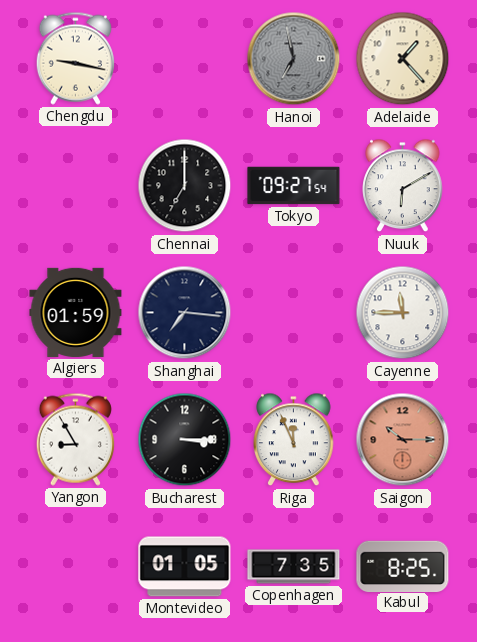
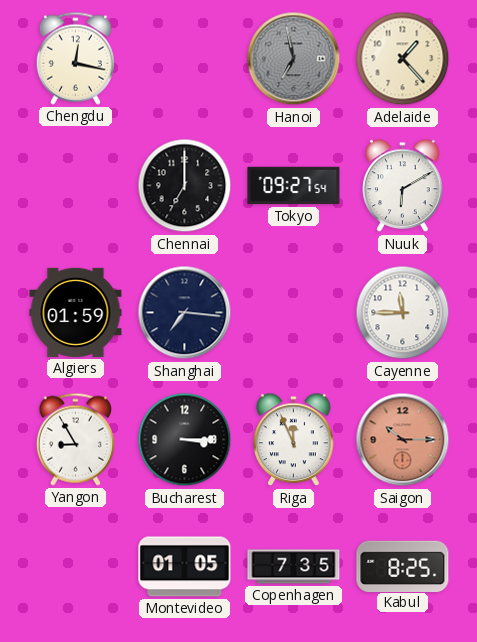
Chengdu: 9:17 -> 12:17 (75, 58)
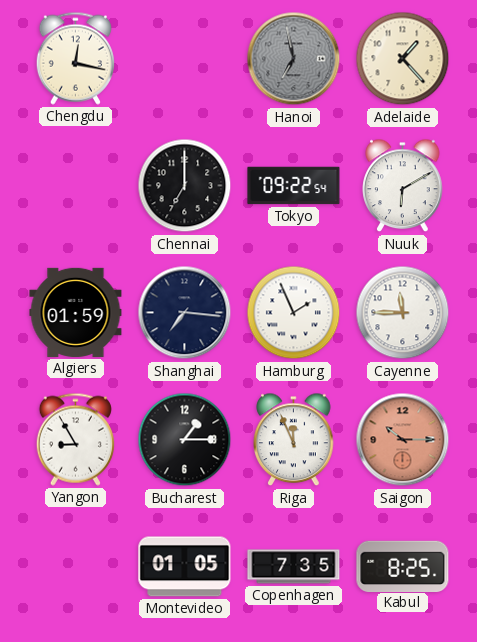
Tokyo: 09:27 -> 09:22 (294, 186)
Hamburg: none -> 1:56 (294, 313)
Bucharest: 3:15 -> 1:15 (185, 440)
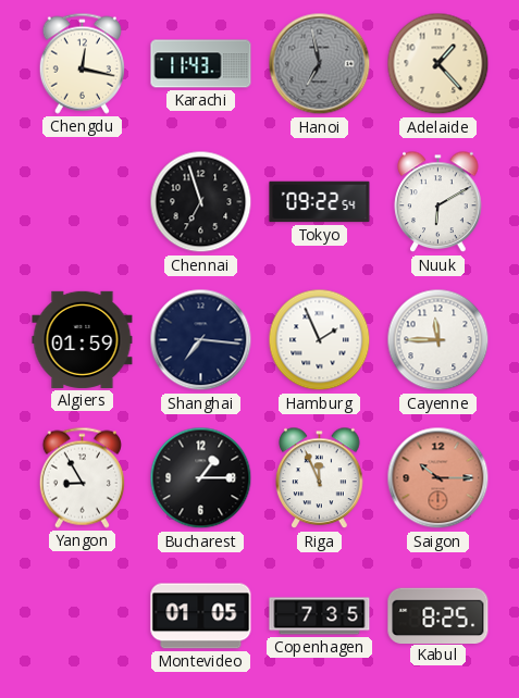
Karachi: none -> 11:43 (201, 64)
Chennai: 7:00 -> 6:57 (201, 202)
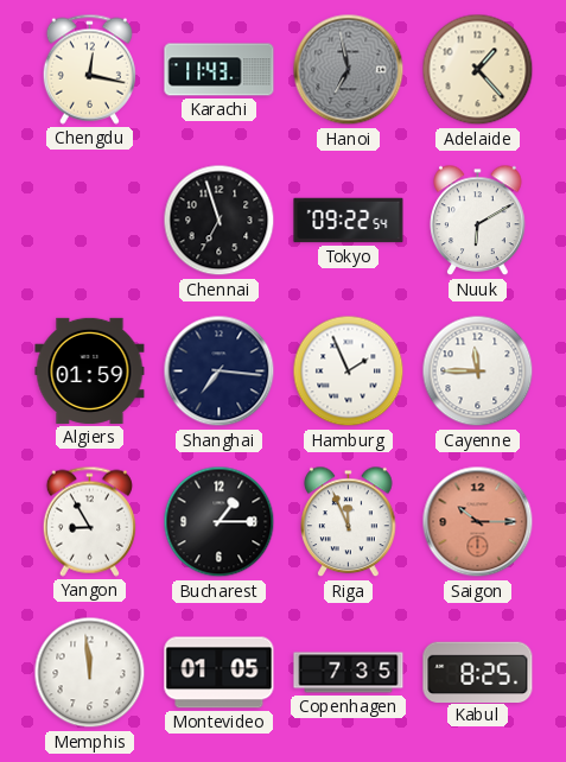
Memphis: none -> 11:59 (90, 673)
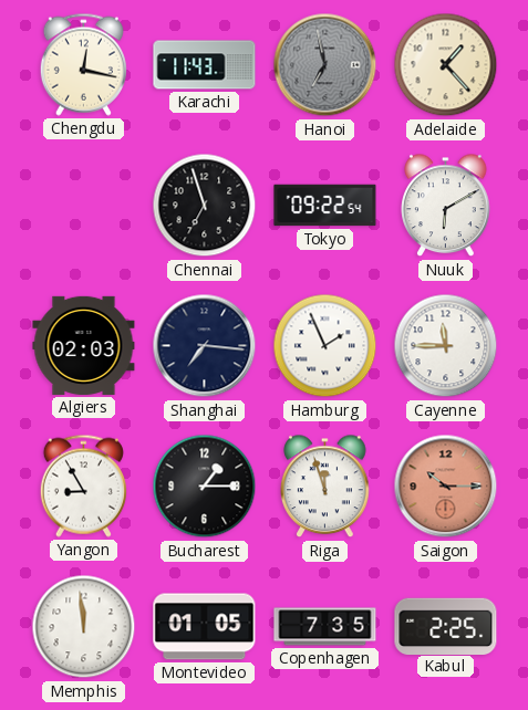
Algiers: 01:59 -> 02:03 (84, 345)
Riga: 11:56 -> 11:57 (325, 487)
Kabul: 8:25 -> 2:25 (446, 626)
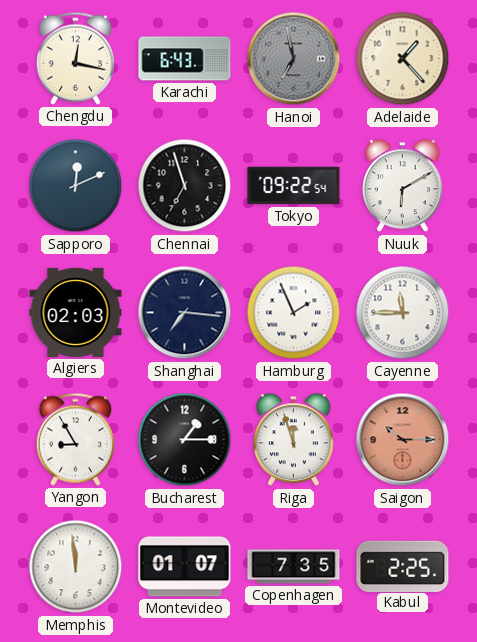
Karachi: 11:43 -> 6:43 (185, 59)
Sapporo: none -> 12:11 (76, 186)
Montevideo: 01:05 -> 01:07 (185, 567)
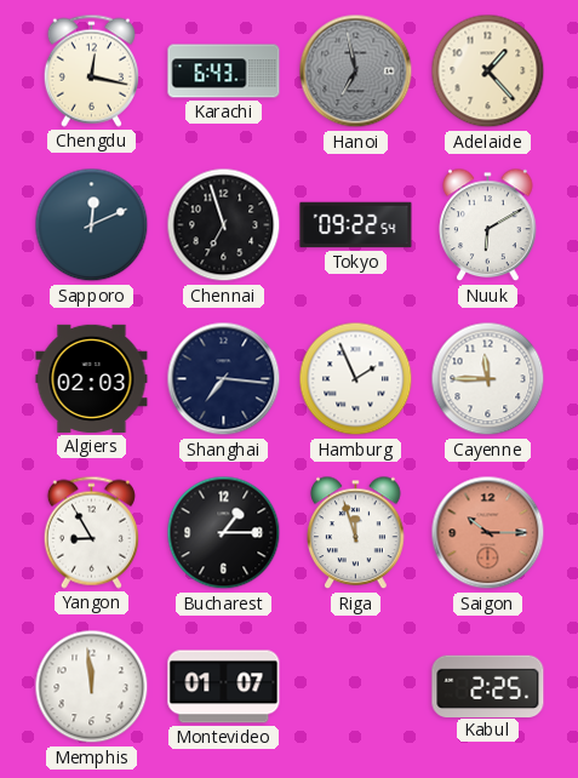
Copenhagen: 7:35 -> none (294, 567)
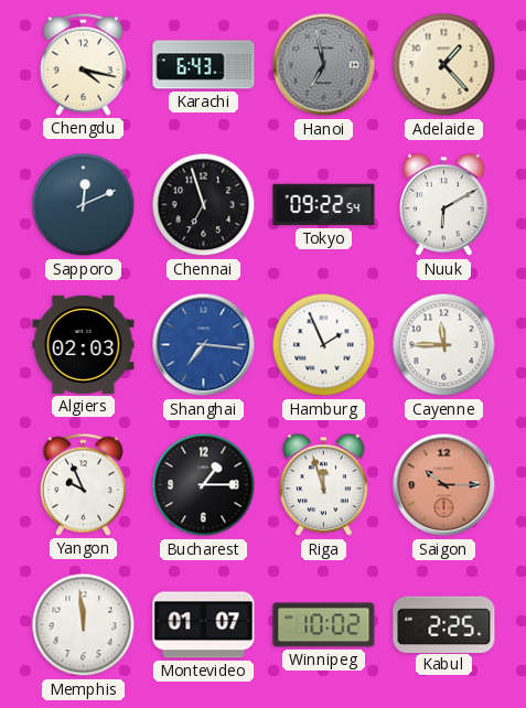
Chengdu: 12:17 -> 4:17 (83, 64)
Shanghai dial: navy -> blue (204, 345)
Yangon: 8:55 -> 9:56 (83, 484)
Winnipeg: none -> 10:02 (324, 625)
